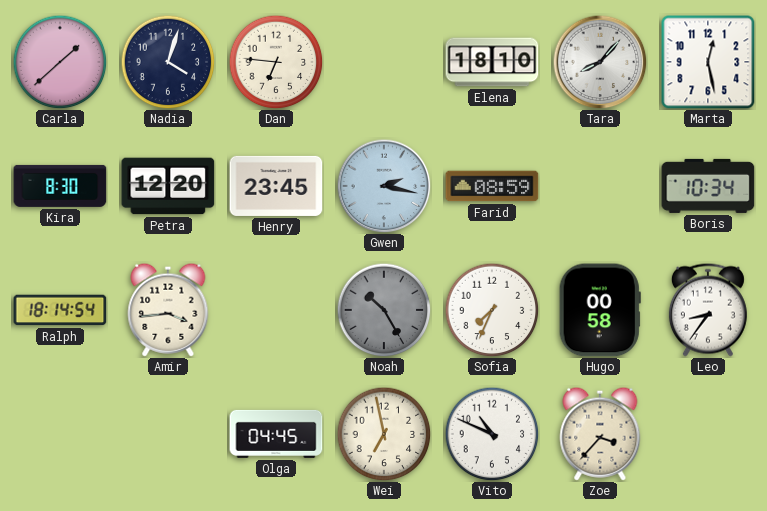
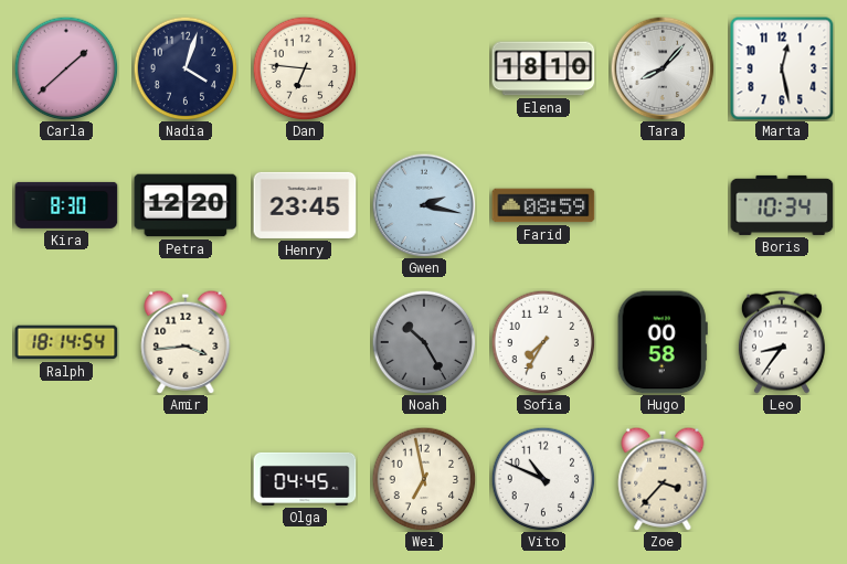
Sofia: 7:34 -> 7:35 (543, 342)
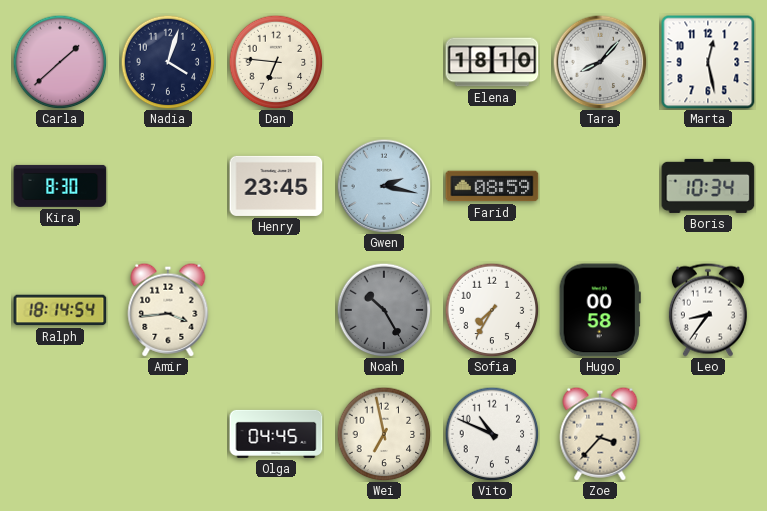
Petra: 12:20 -> none (186, 205)
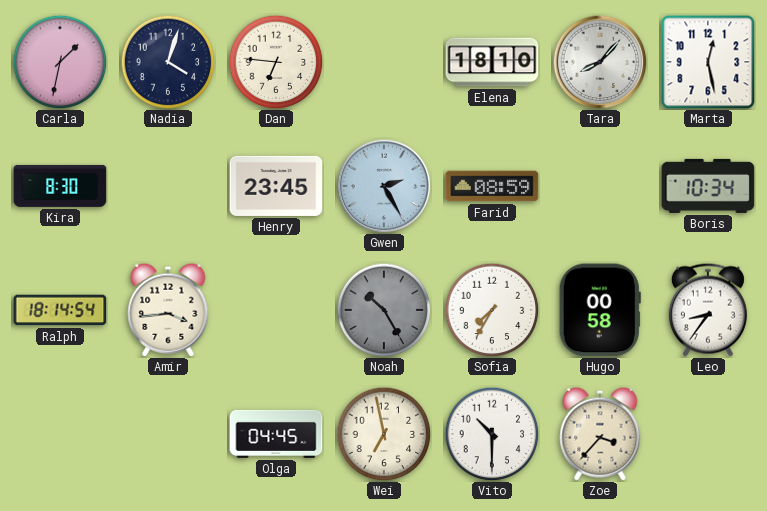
Carla: 1:38 -> 1:32 (60, 62)
Gwen: 2:17 -> 2:25 (384, 186)
Vito: 10:49 -> 10:30 (492, 434)
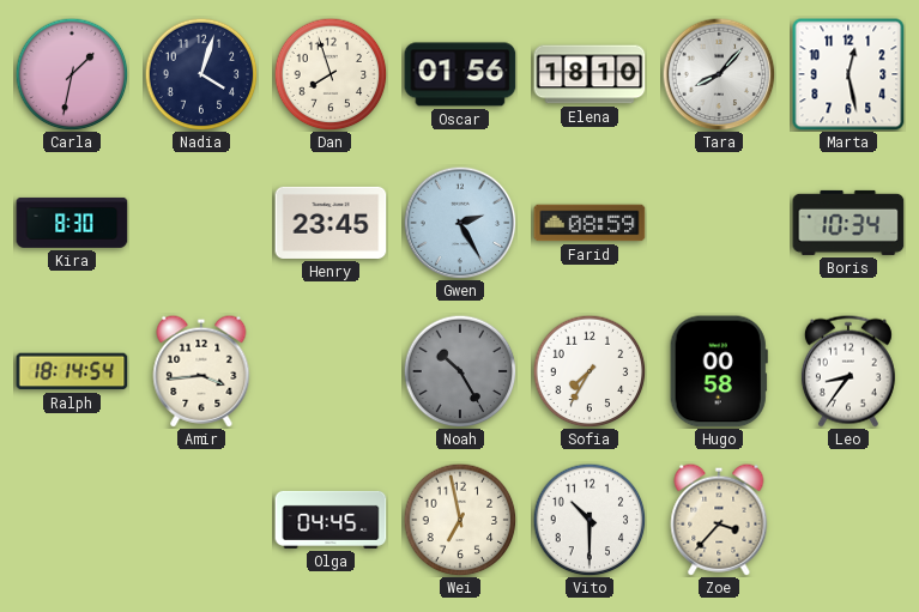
Dan: 6:46 -> 7:57 (331, 74)
Oscar: none -> 01:56 (460, 74)
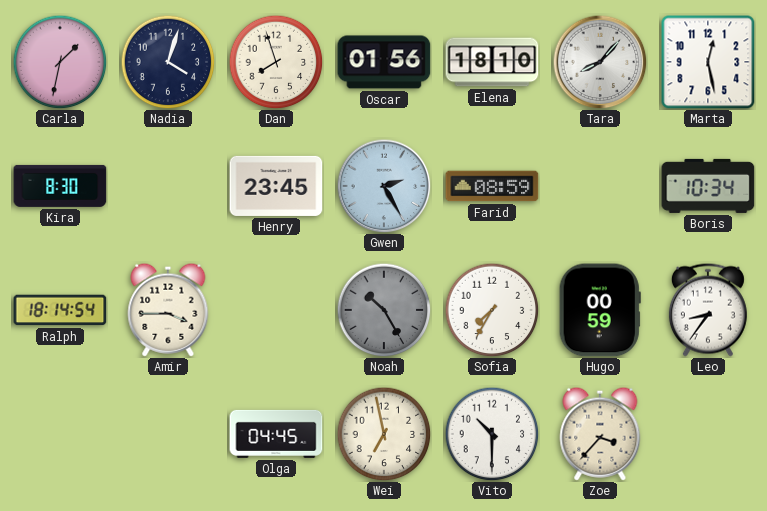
Amir: 3:44 -> 3:45 (168, 310)
Hugo: 00:58 -> 00:59 (600, 310)
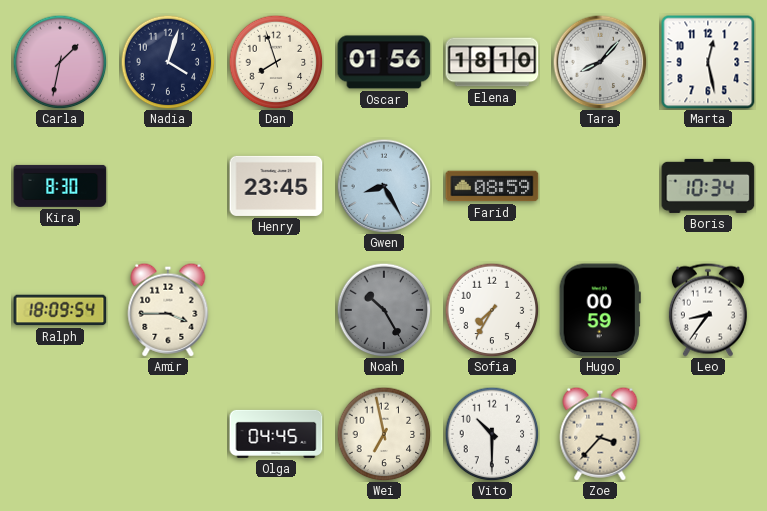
Gwen: 2:25 -> 8:25 (384, 186)
Ralph: 18:14 -> 18:09 (60, 310)
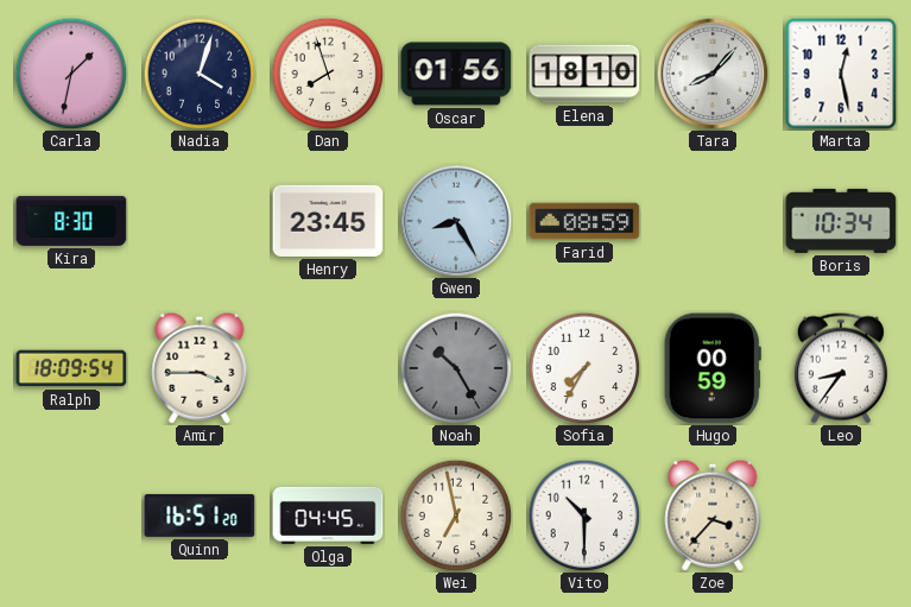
Quinn: none -> 16:51 (200, 516)
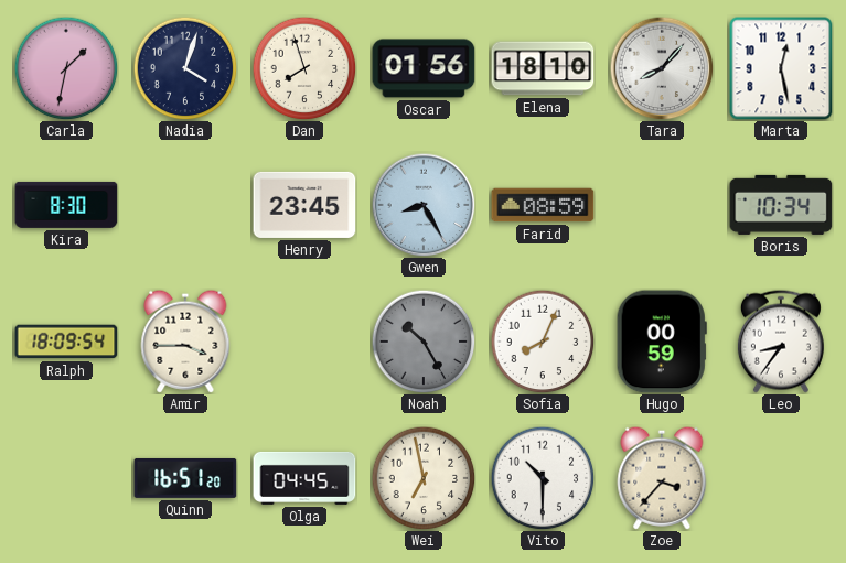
Sofia: 7:35 -> 8:04 (543, 342)
